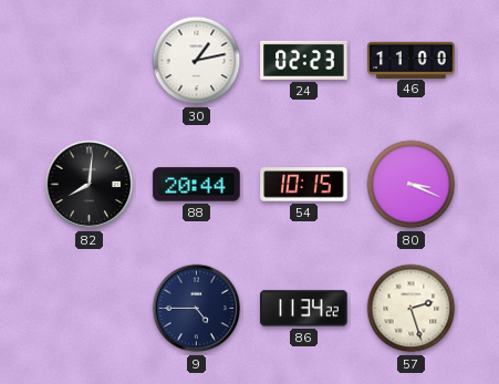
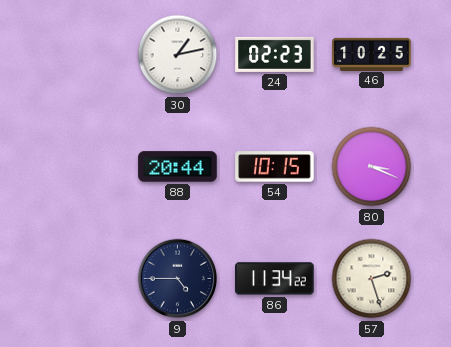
46: 11:00 -> 10:25 (372, 54)
82: 8:01 -> none (90, 185)
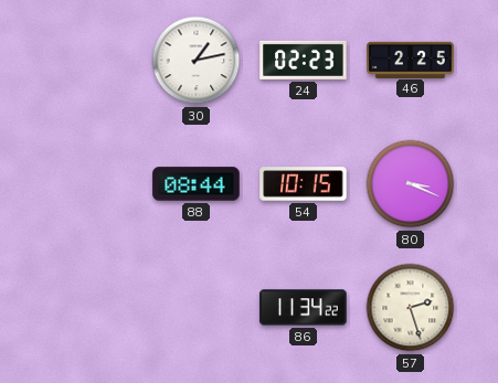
46: 10:25 -> 2:25 (411, 60)
88: 20:44 -> 08:44 (197, 184)
9: 4:45 -> none (178, 279)
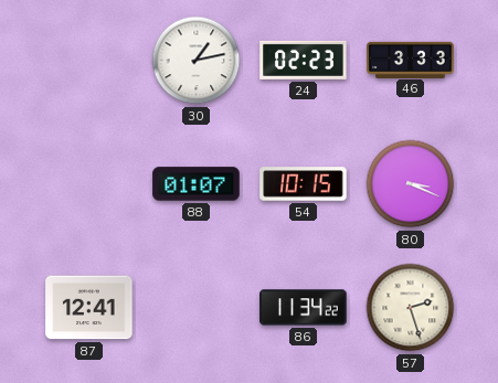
46: 2:25 -> 3:33 (411, 60)
88: 08:44 -> 01:07 (197, 184)
87: none -> 12:41 (89, 308)
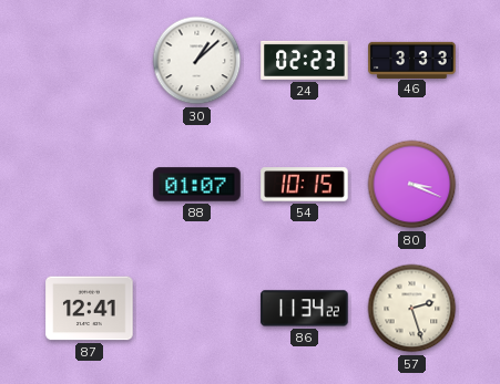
30: 1:13 -> 1:08 (197, 61)
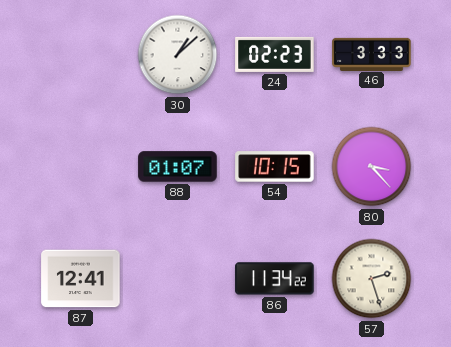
80: 3:19 -> 3:23 (372, 167)
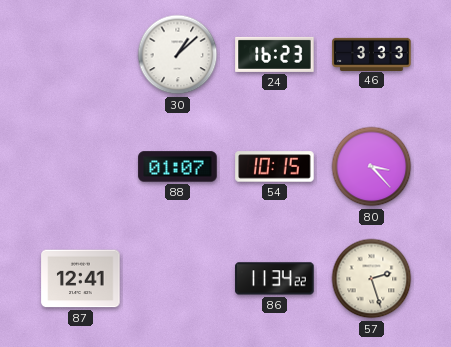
24: 02:23 -> 16:23 (275, 54)
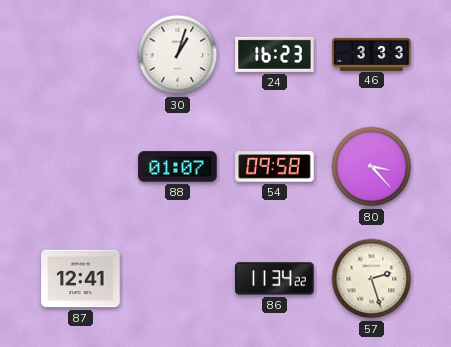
30: 1:08 -> 1:03 (178, 55)
54: 10:15 -> 09:58 (275, 167)
